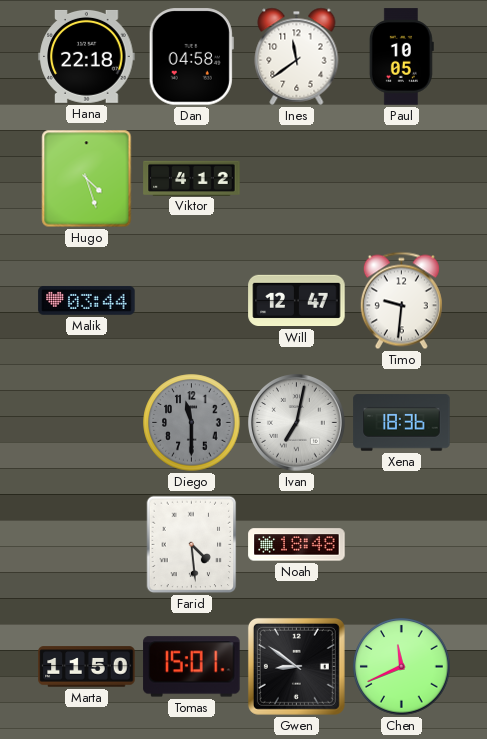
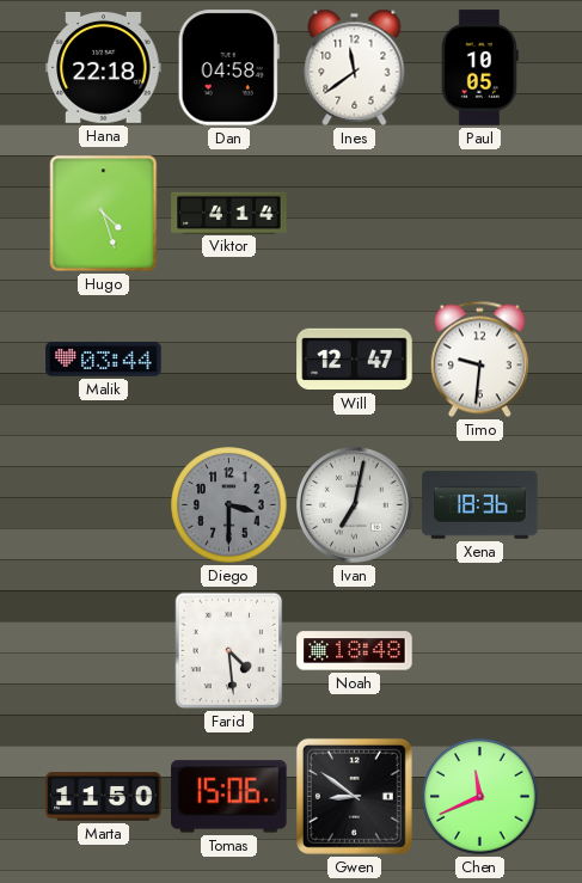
Viktor: 4:12 -> 4:14 (229, 213)
Diego: 11:30 -> 3:30 (229, 505)
Tomas: 15:01 -> 15:06 (229, 797)
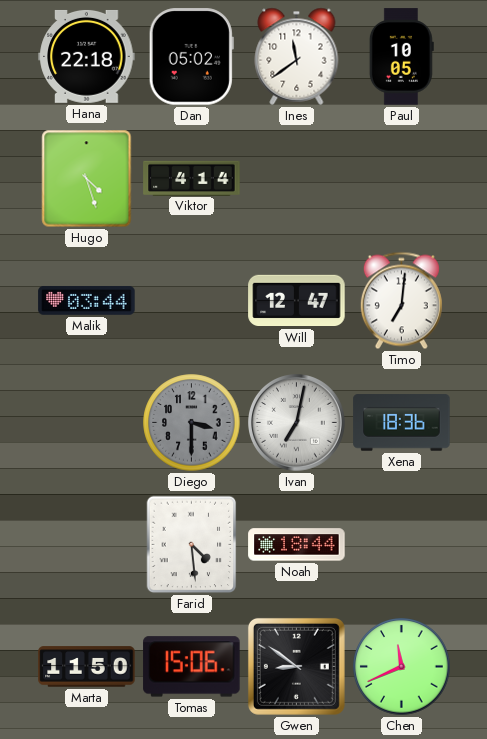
Dan: 04:58 -> 05:02 (191, 57)
Timo: 9:31 -> 7:01 (401, 301)
Noah: 18:48 -> 18:44 (297, 545)
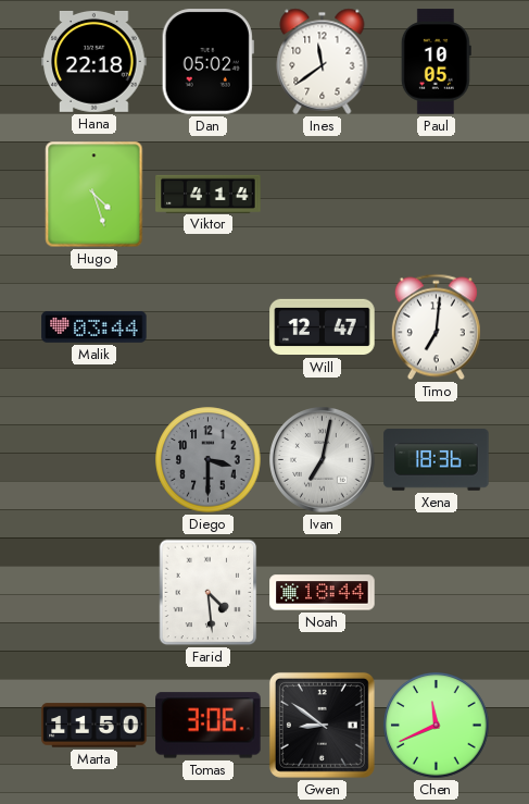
Tomas: 15:06 -> 3:06 (209, 726)
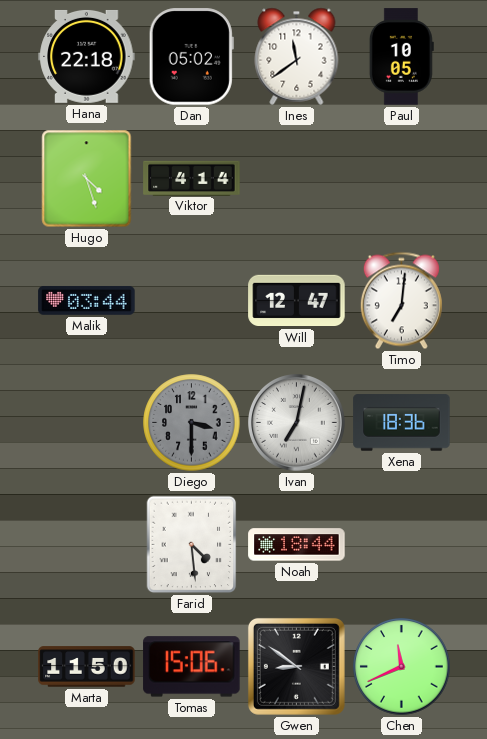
Tomas: 3:06 -> 15:06 (192, 667)
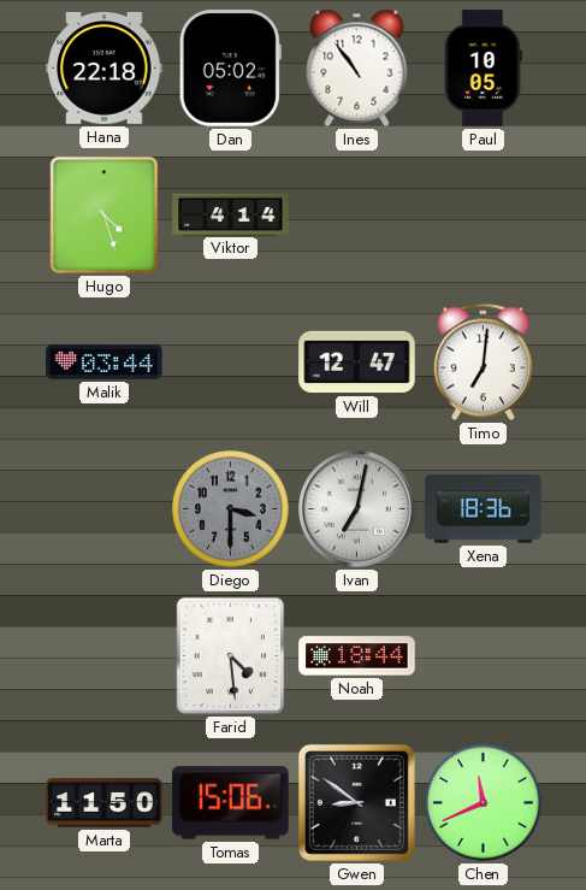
Ines: 11:39 -> 10:54 (357, 67)
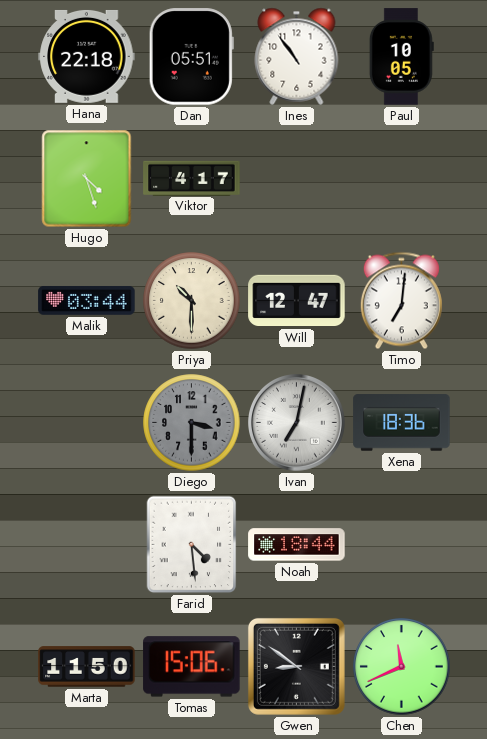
Dan: 05:02 -> 05:51 (191, 57)
Viktor: 4:14 -> 4:17 (192, 178)
Priya: none -> 10:30 (192, 301)
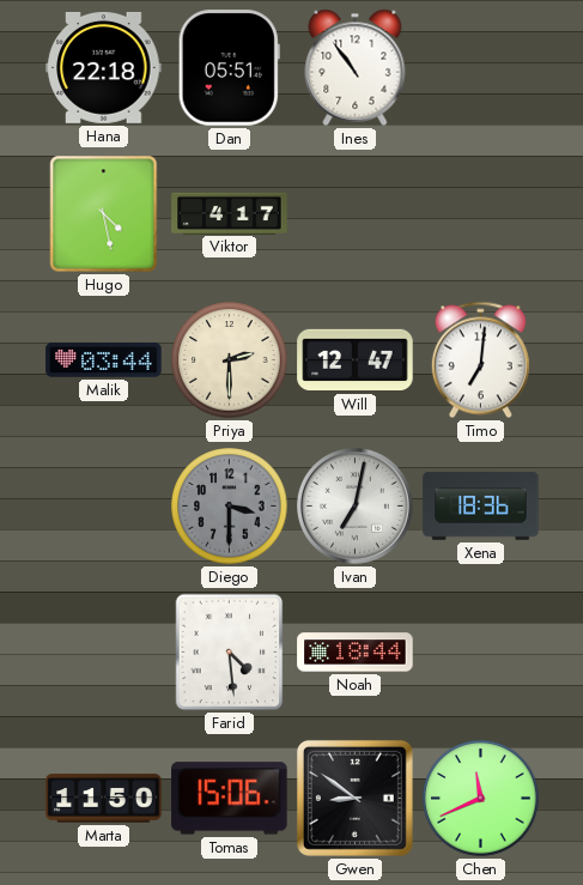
Paul: 10:05 -> none (401, 57)
Hugo: 4:27 -> 4:28 (104, 214)
Priya: 10:30 -> 2:30 (230, 360)
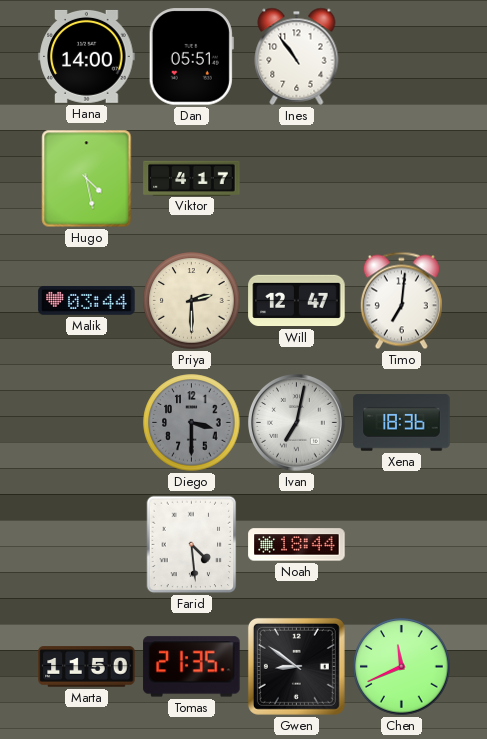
Hana: 22:18 -> 14:00 (87, 56)
Tomas: 15:06 -> 21:35 (192, 667)
